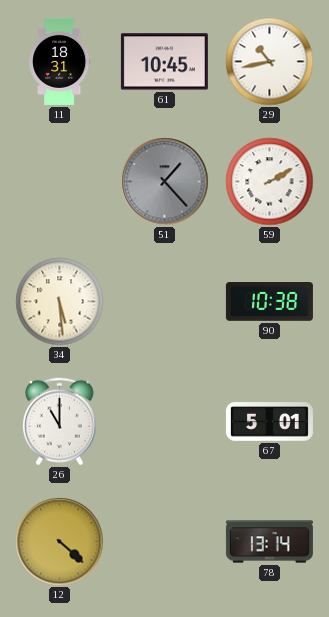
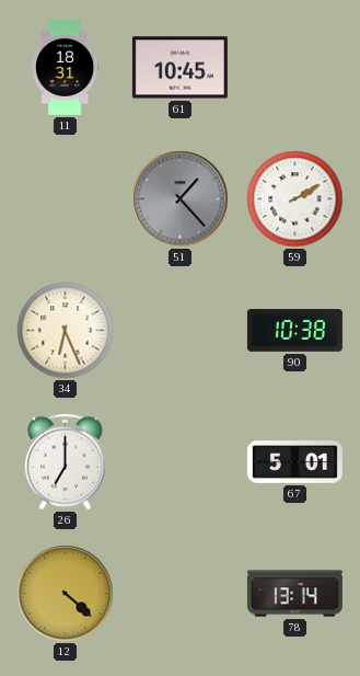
29: 10:43 -> none (270, 62)
34: 5:29 -> 6:26 (66, 331)
26: 11:00 -> 7:00 (65, 462)
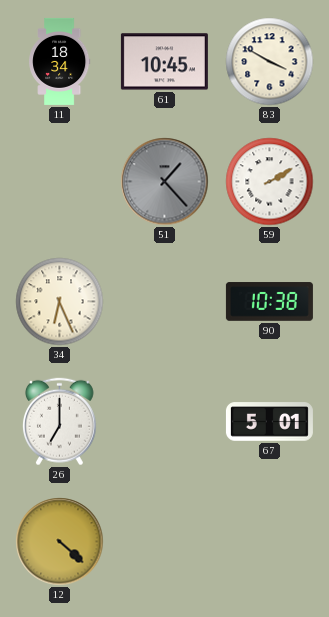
11: 18:31 -> 18:34 (60, 61)
83: none -> 3:50 (270, 62)
78: 13:14 -> none (294, 594)
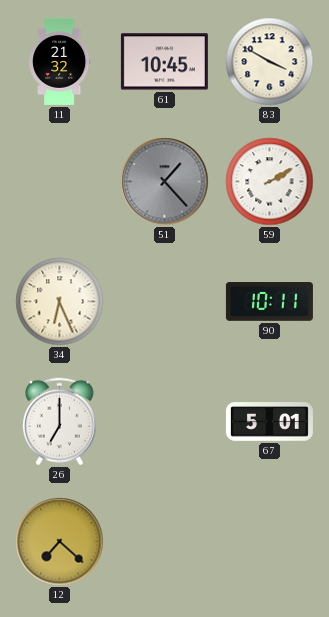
11: 18:34 -> 21:32 (60, 61)
90: 10:38 -> 10:11 (269, 302)
12: 4:22 -> 7:22 (60, 542)
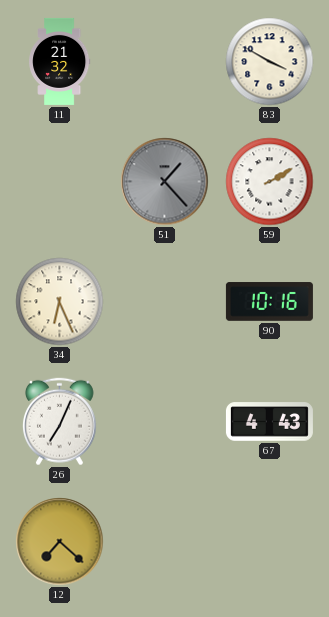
61: 10:45 -> none (164, 62)
90: 10:11 -> 10:16 (269, 302)
26: 7:00 -> 7:04 (59, 422)
67: 5:01 -> 4:43 (269, 422)
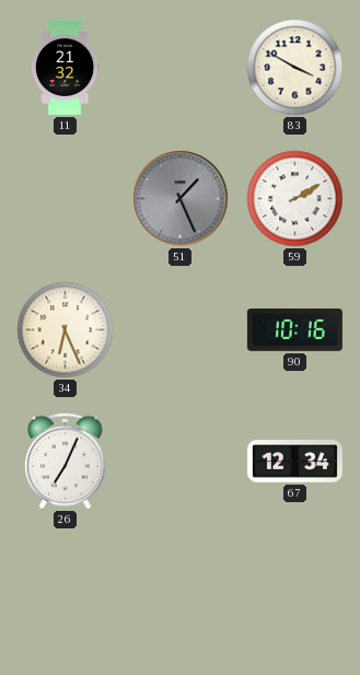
51: 1:23 -> 1:26 (181, 199)
67: 4:43 -> 12:34 (294, 462)
12: 7:22 -> none (60, 542)
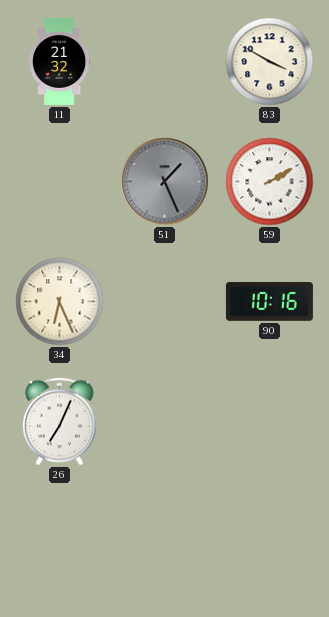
67: 12:34 -> none (294, 462)
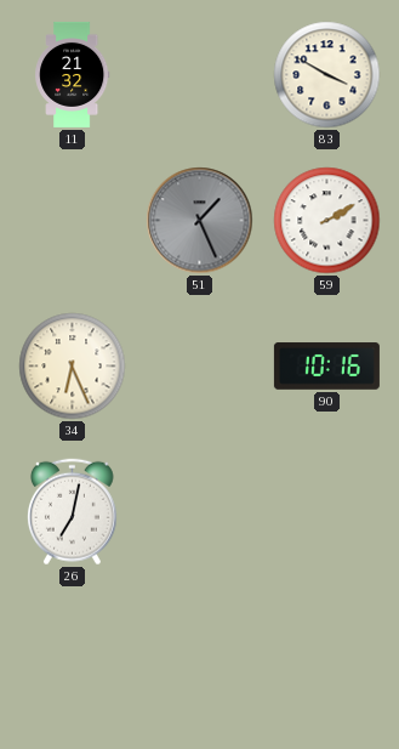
26: 7:04 -> 7:02 (72, 512)
